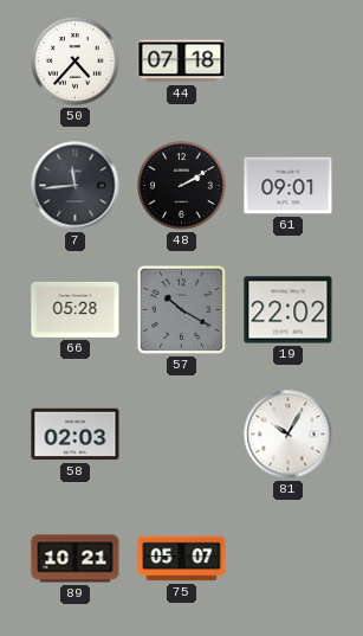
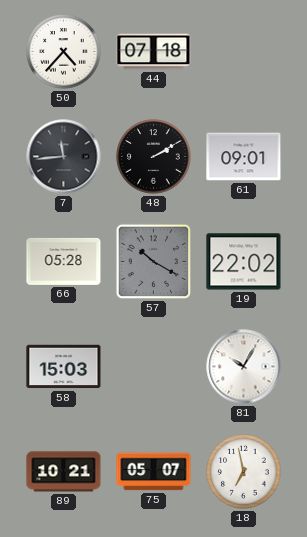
58: 02:03 -> 15:03 (64, 367)
18: none -> 6:58 (244, 472)
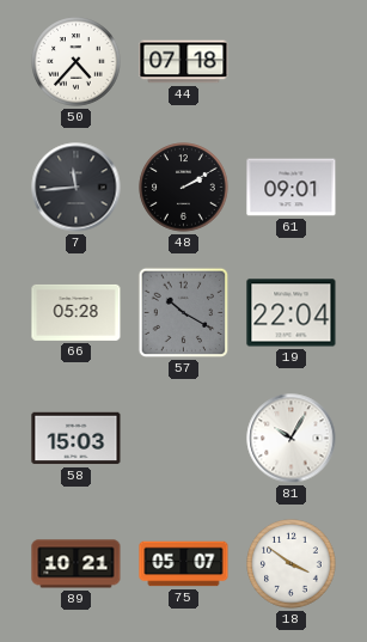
19: 22:02 -> 22:04 (292, 313)
18: 6:58 -> 3:51 (292, 564)
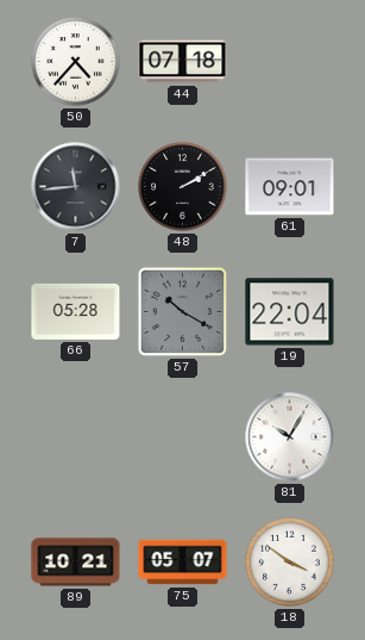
58: 15:03 -> none (77, 439)
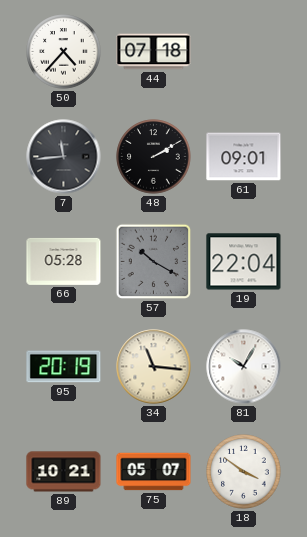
95: none -> 20:19 (64, 367)
34: none -> 11:16 (154, 367)
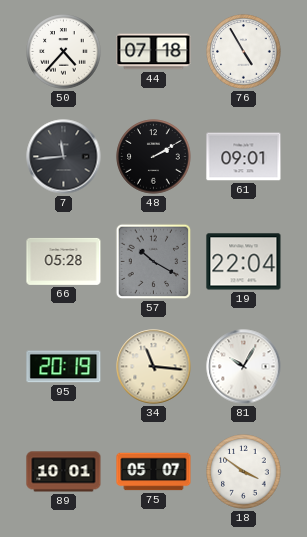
76: none -> 4:55 (244, 52)
89: 10:21 -> 10:01 (64, 472)
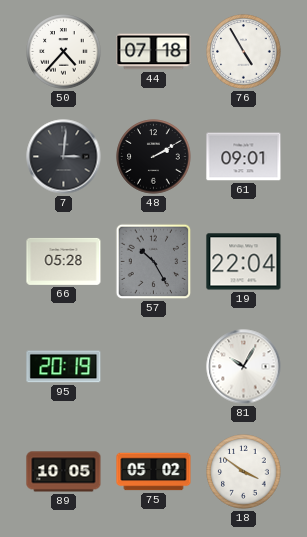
7: 11:44 -> 3:01 (64, 157)
57: 10:20 -> 10:25 (154, 262)
34: 11:16 -> none (154, 367)
89: 10:01 -> 10:05 (64, 472)
75: 05:07 -> 05:02 (154, 472)
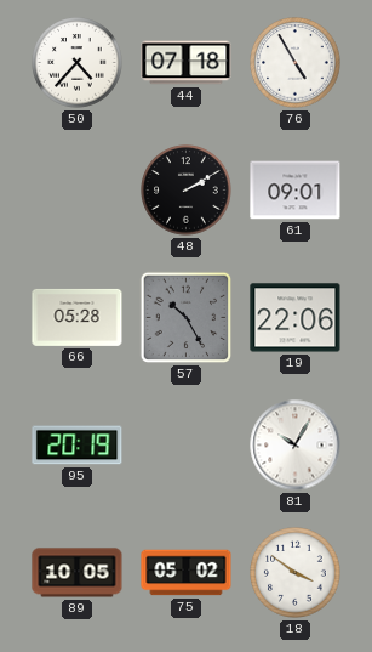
7: 3:01 -> none (64, 157)
19: 22:04 -> 22:06 (296, 318)
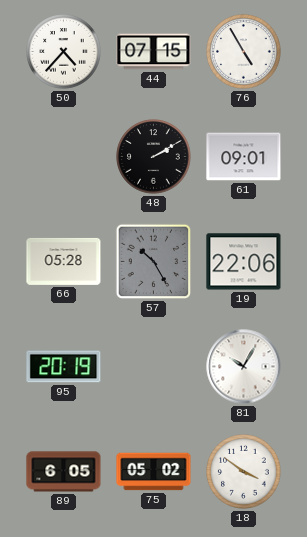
44: 07:18 -> 07:15 (154, 52)
89: 10:05 -> 6:05 (64, 472)
